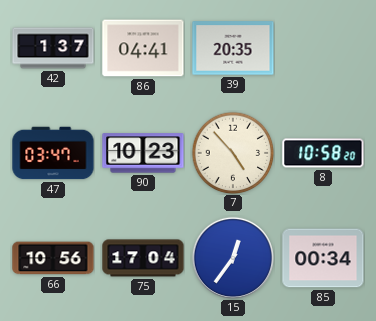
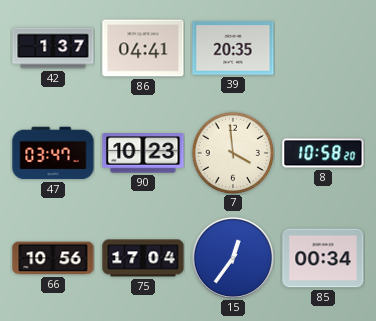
7: 4:53 -> 3:59 (233, 153)
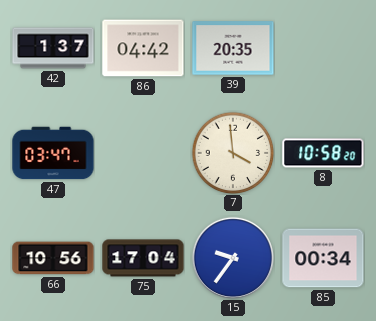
86: 04:41 -> 04:42 (143, 48)
90: 10:23 -> none (143, 153)
15: 12:36 -> 9:36 (233, 258)
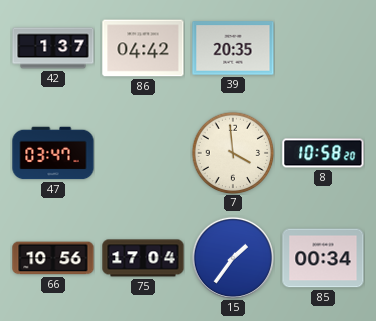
15: 9:36 -> 1:36 (233, 258)
